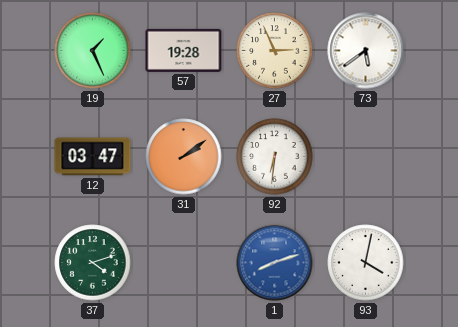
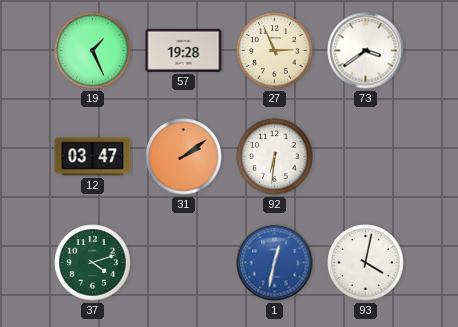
73: 5:39 -> 3:39 (366, 51)
1: 8:12 -> 12:32 (275, 263)
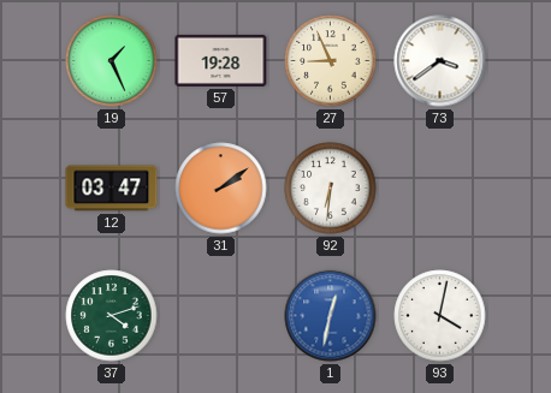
27: 2:56 -> 8:56 (331, 61)
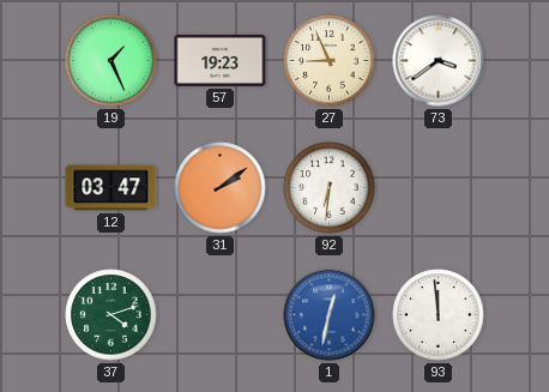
57: 19:28 -> 19:23 (221, 60)
93: 4:02 -> 11:59 (439, 315)
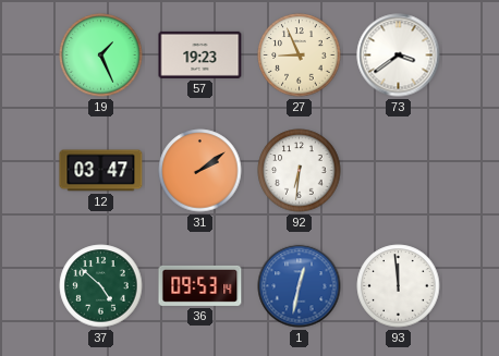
37: 4:12 -> 4:52 (101, 286)
36: none -> 09:53 (200, 285)
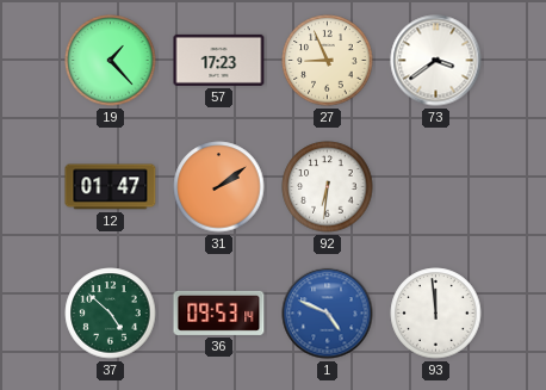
19: 1:26 -> 1:23 (111, 61)
57: 19:23 -> 17:23 (219, 60)
12: 03:47 -> 01:47 (111, 187)
1: 12:32 -> 4:49 (328, 314)
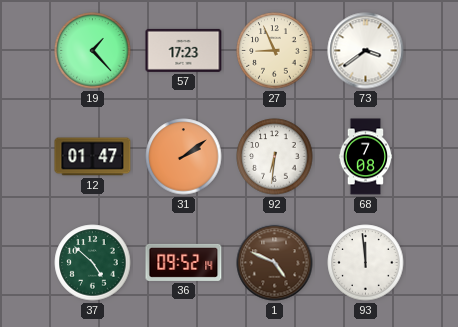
68: none -> 7:08 (366, 157)
36: 09:53 -> 09:52 (184, 262)
1 dial: blue -> brown (275, 263)
